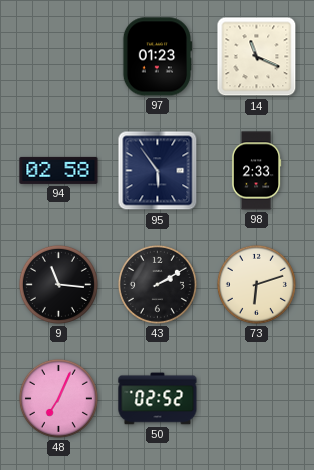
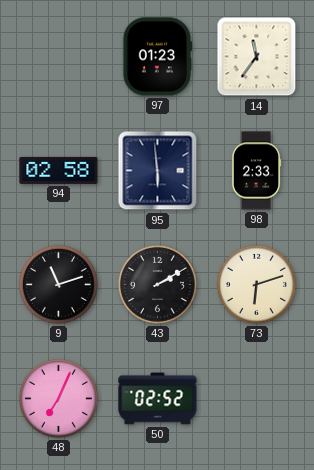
14: 11:19 -> 11:36 (257, 57)
95: 5:54 -> 5:59 (158, 171)
9: 11:16 -> 11:12 (58, 284)
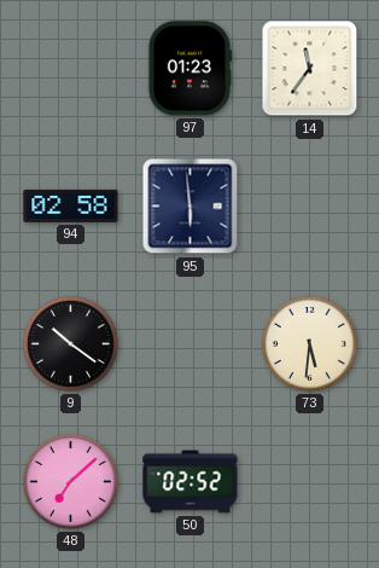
98: 2:33 -> none (256, 171)
9: 11:12 -> 10:21 (70, 343)
43: 2:10 -> none (157, 284)
73: 6:12 -> 5:31 (309, 343)
48: 7:04 -> 7:08 (70, 481)
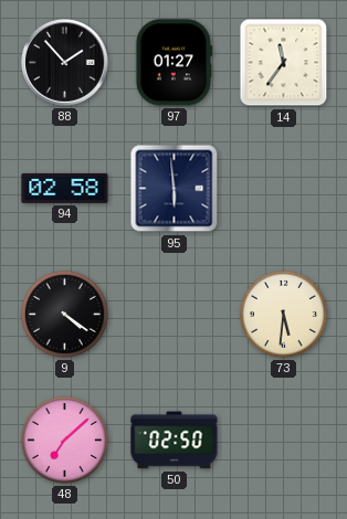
88: none -> 1:53 (65, 63)
97: 01:23 -> 01:27 (173, 63)
9: 10:21 -> 4:21 (64, 314)
50: 02:52 -> 02:50 (175, 441)
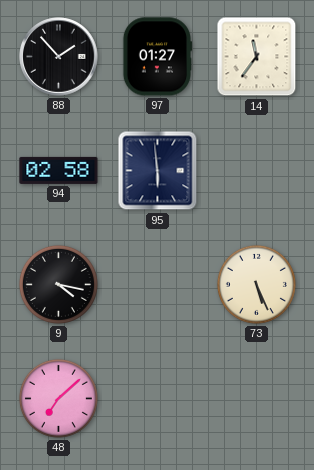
9: 4:21 -> 4:17 (58, 284)
73: 5:31 -> 5:26 (256, 284)
50: 02:50 -> none (175, 441)
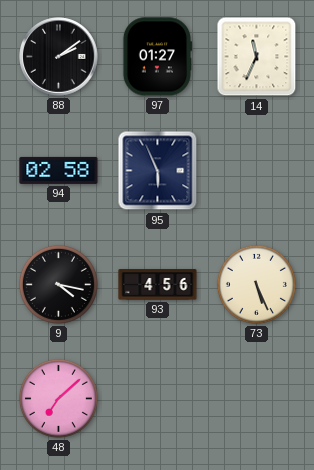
88: 1:53 -> 2:09 (59, 57)
14: 11:36 -> 11:34 (257, 57)
95: 5:59 -> 5:56 (158, 171)
93: none -> 4:56 (158, 285)
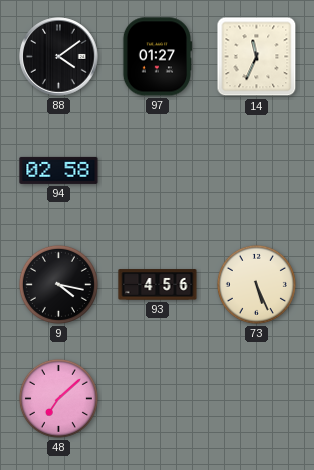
88: 2:09 -> 4:09 (59, 57)
95: 5:56 -> none (158, 171)
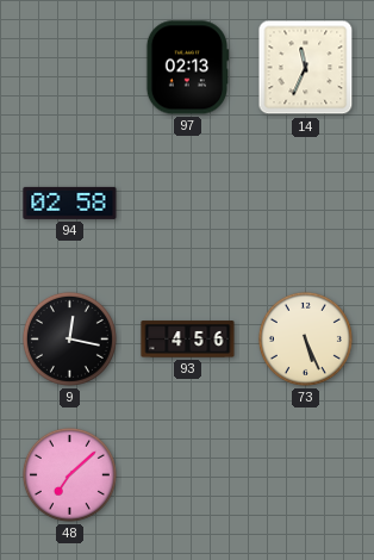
88: 4:09 -> none (59, 57)
97: 01:27 -> 02:13 (187, 68)
9: 4:17 -> 12:17 (69, 338)
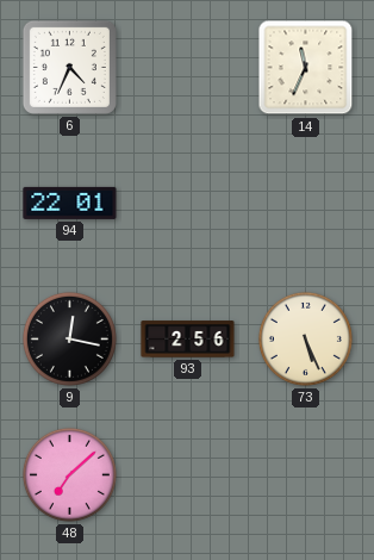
6: none -> 4:34 (69, 67)
97: 02:13 -> none (187, 68)
94: 02:58 -> 22:01 (70, 203)
93: 4:56 -> 2:56 (188, 340)
